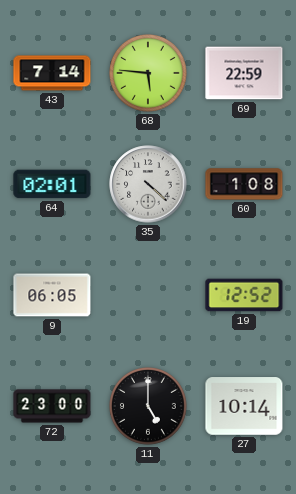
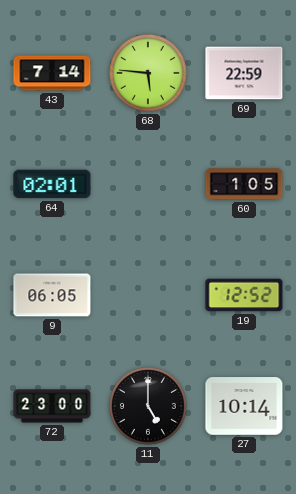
35: 4:22 -> none (148, 184)
60: 1:08 -> 1:05 (244, 184)
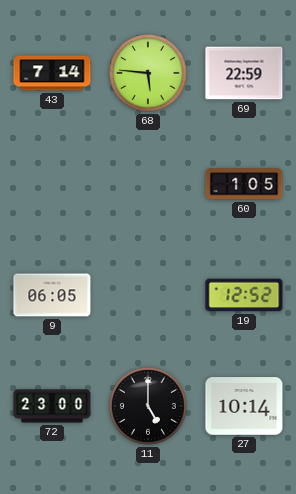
64: 02:01 -> none (52, 184)
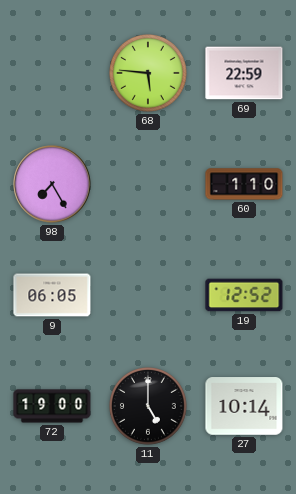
43: 7:14 -> none (52, 73)
98: none -> 7:25 (52, 184)
60: 1:05 -> 1:10 (244, 184)
72: 23:00 -> 19:00 (52, 406)
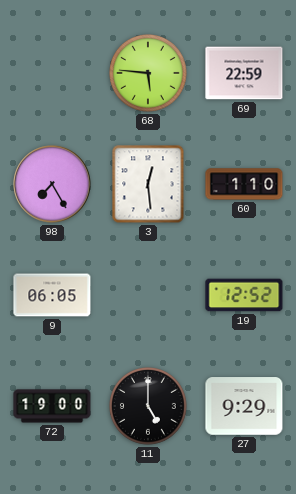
3: none -> 12:29 (148, 184)
27: 10:14 -> 9:29 (244, 406)
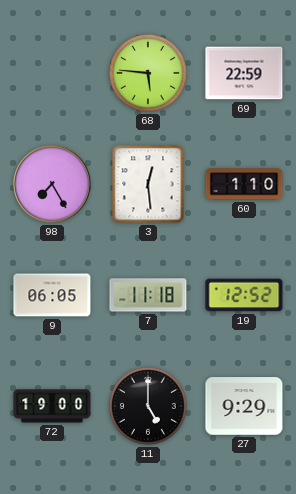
7: none -> 11:18 (148, 295)
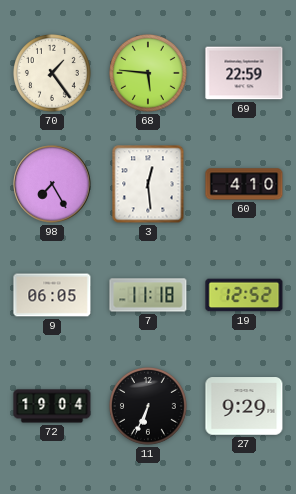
70: none -> 1:24 (53, 74)
60: 1:10 -> 4:10 (244, 184)
72: 19:00 -> 19:04 (52, 406)
11: 5:00 -> 6:34 (149, 407)
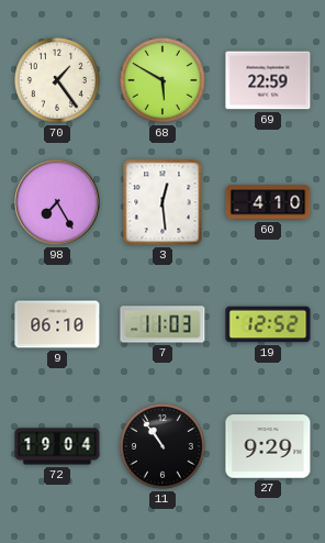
68: 5:46 -> 5:50 (164, 81)
9: 06:05 -> 06:10 (57, 324)
7: 11:18 -> 11:03 (162, 324)
11: 6:34 -> 10:54 (164, 447)
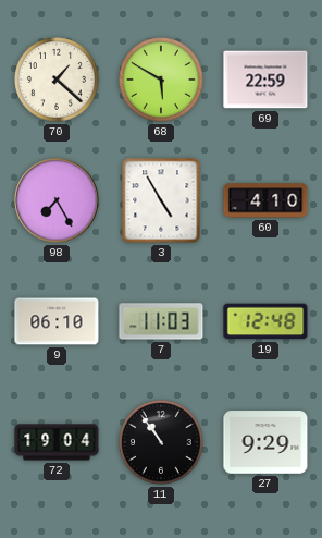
70: 1:24 -> 1:22 (58, 81)
3: 12:29 -> 4:55 (161, 200)
19: 12:52 -> 12:48 (265, 321)
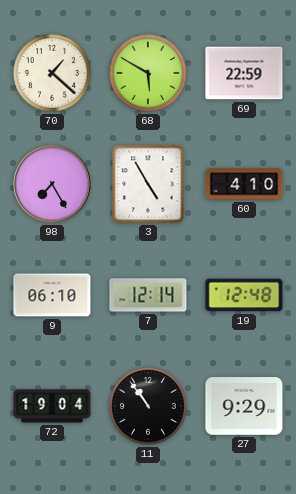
7: 11:03 -> 12:14 (148, 295)
